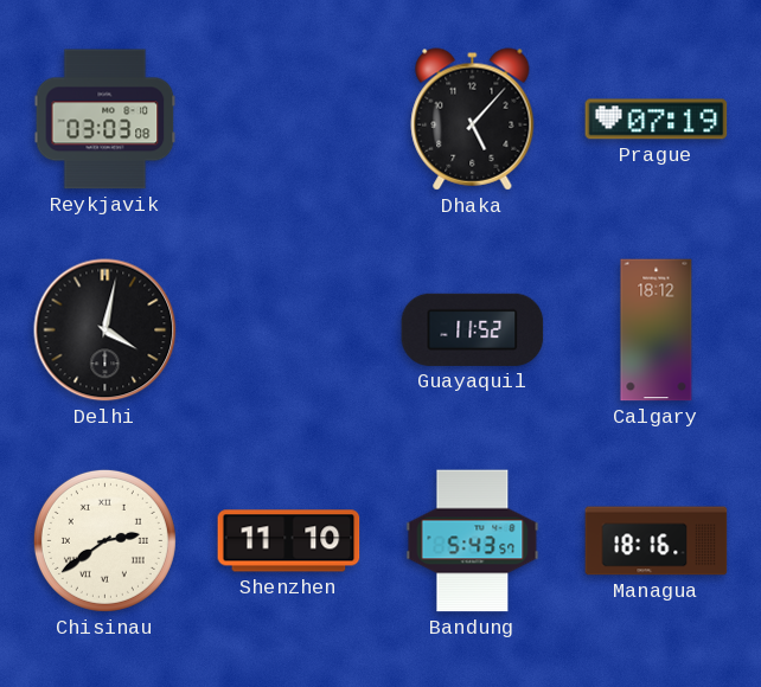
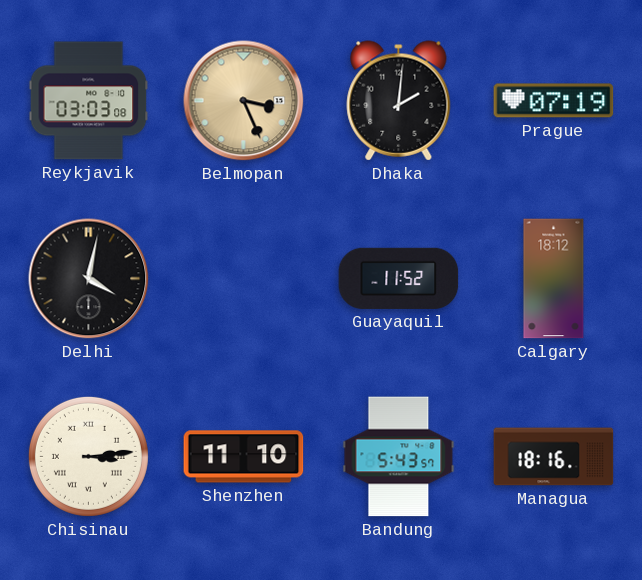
Belmopan: none -> 3:26 (244, 101)
Dhaka: 5:07 -> 2:01 (399, 101)
Chisinau: 2:39 -> 3:14 (88, 456)
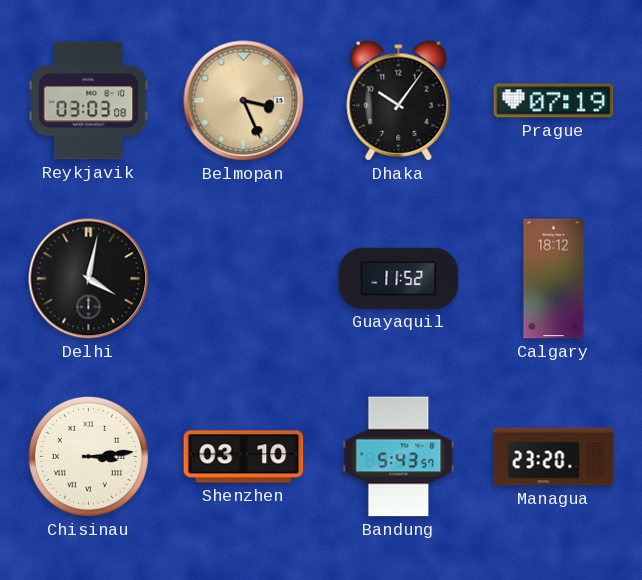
Dhaka: 2:01 -> 10:06 (399, 101)
Shenzhen: 11:10 -> 03:10 (244, 457)
Managua: 18:16 -> 23:20 (554, 457)
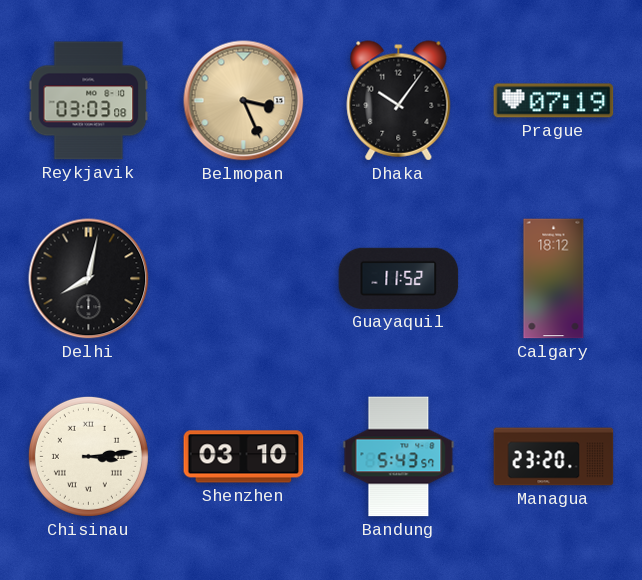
Delhi: 4:02 -> 8:02 (89, 279)
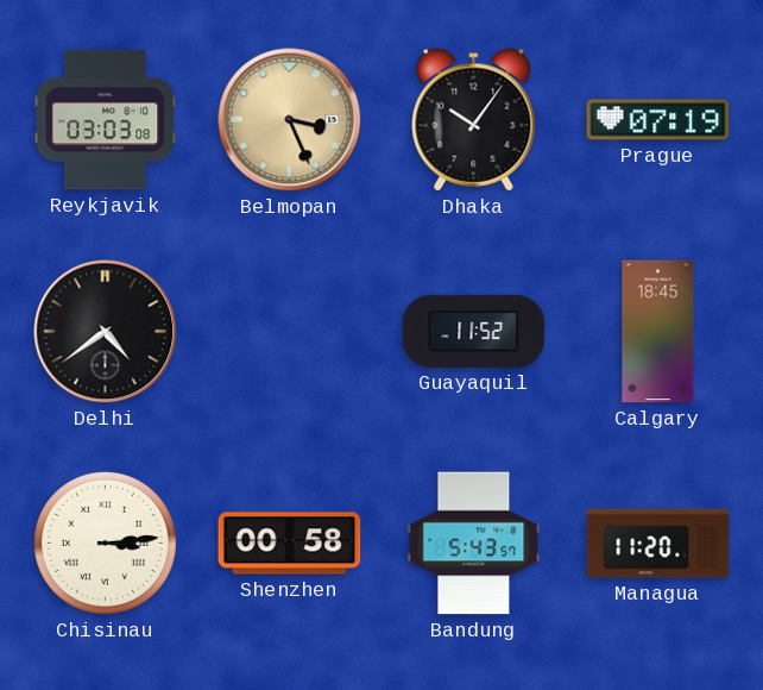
Delhi: 8:02 -> 4:39 (106, 332)
Calgary: 18:12 -> 18:45 (658, 332)
Shenzhen: 03:10 -> 00:58 (290, 544)
Managua: 23:20 -> 11:20 (658, 544)
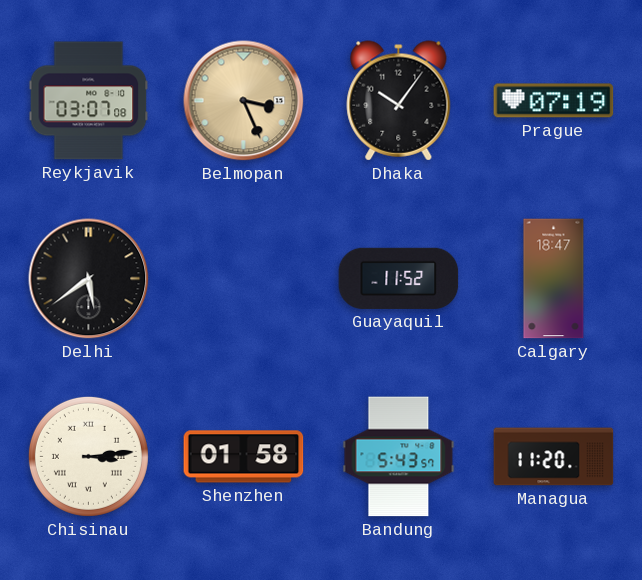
Reykjavik: 03:03 -> 03:07 (89, 101)
Delhi: 4:39 -> 5:39 (89, 279)
Calgary: 18:45 -> 18:47 (554, 279)
Shenzhen: 00:58 -> 01:58 (244, 457)
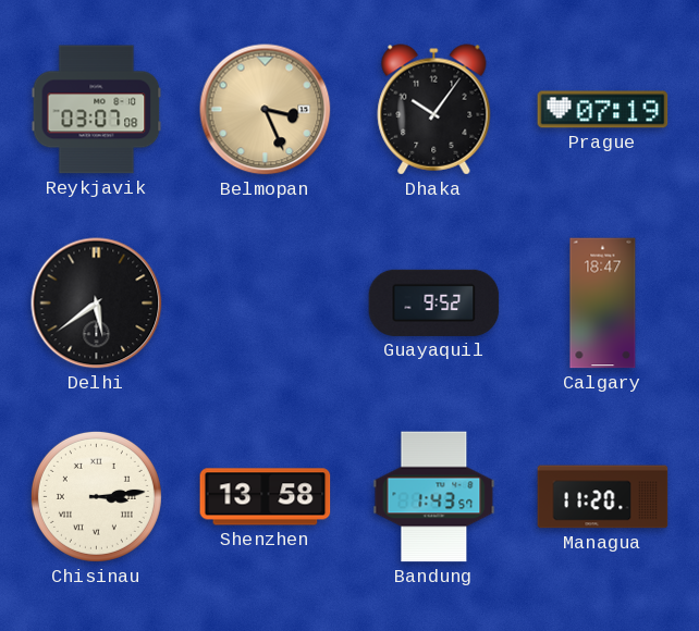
Guayaquil: 11:52 -> 9:52 (434, 302)
Shenzhen: 01:58 -> 13:58 (266, 497)
Bandung: 5:43 -> 1:43 (434, 497)
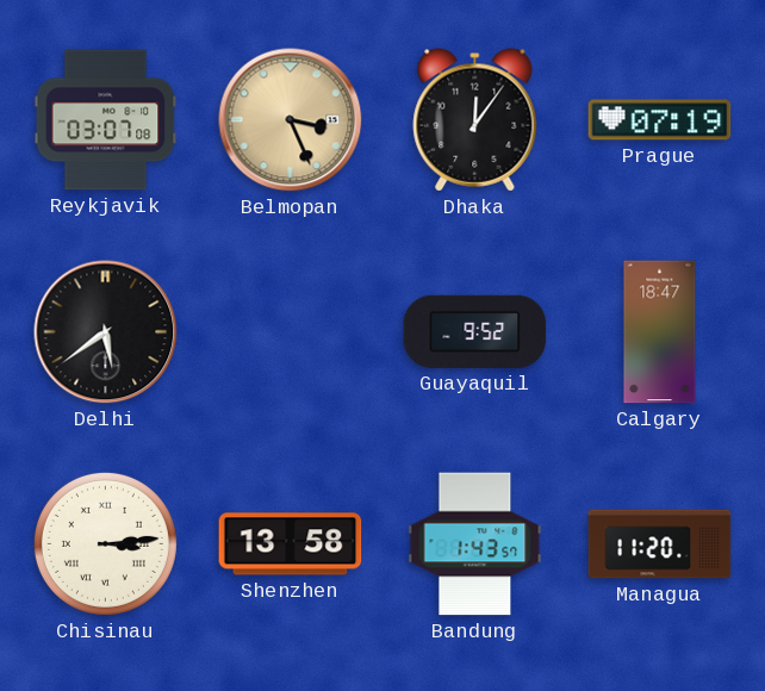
Dhaka: 10:06 -> 12:06 (475, 120)
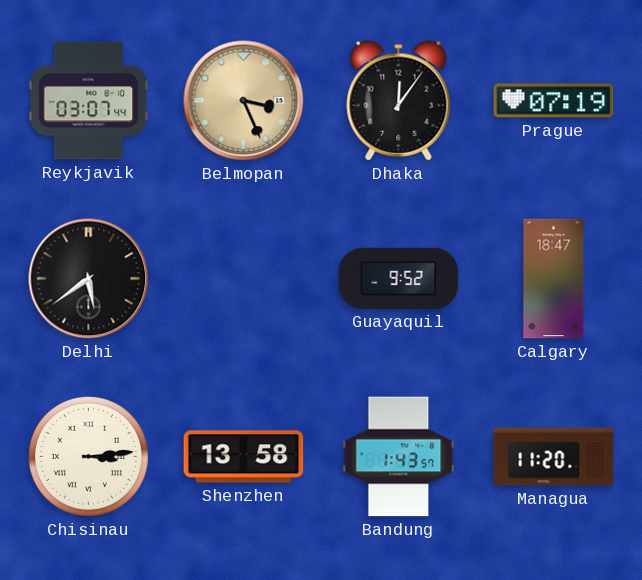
Reykjavik: 03:07:08 -> 03:07:44 (89, 101)
